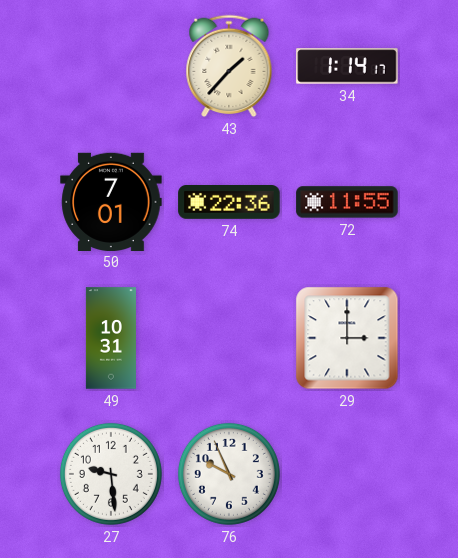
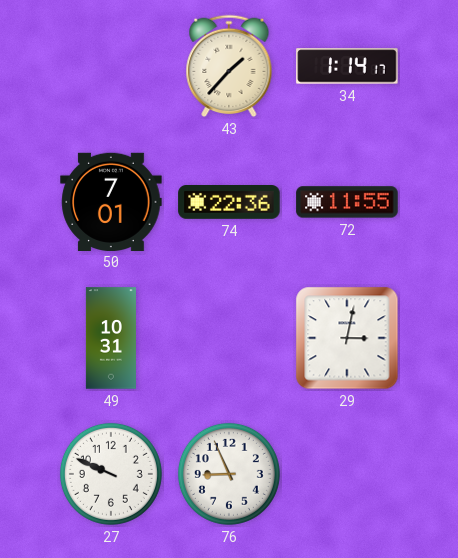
29: 3:00 -> 3:02 (347, 338)
27: 9:29 -> 9:49 (111, 474)
76: 9:56 -> 8:56 (229, 474)
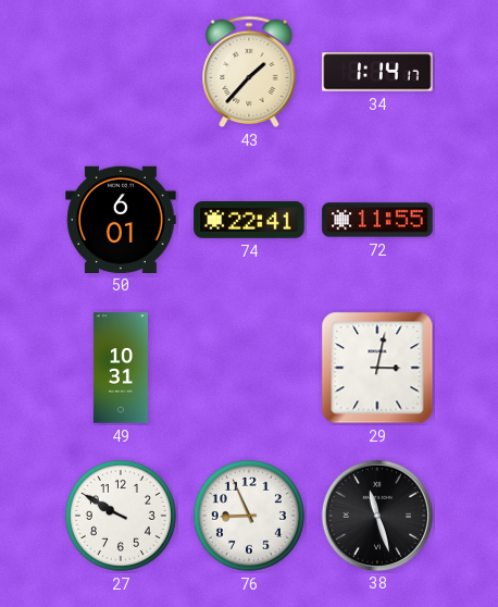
50: 7:01 -> 6:01 (121, 219)
74: 22:36 -> 22:41 (249, 221)
27: 9:49 -> 9:50 (121, 516)
38: none -> 11:27 (376, 515)
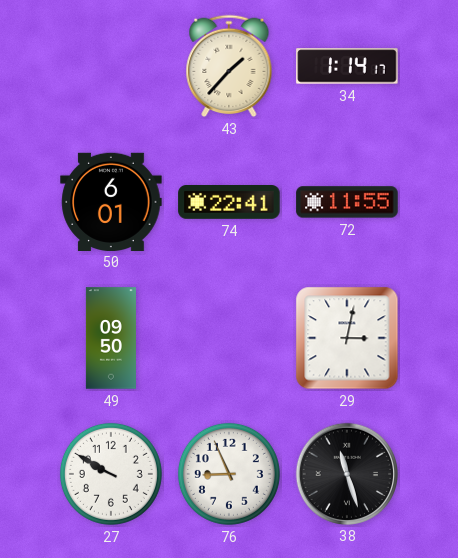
49: 10:31 -> 09:50 (111, 338)
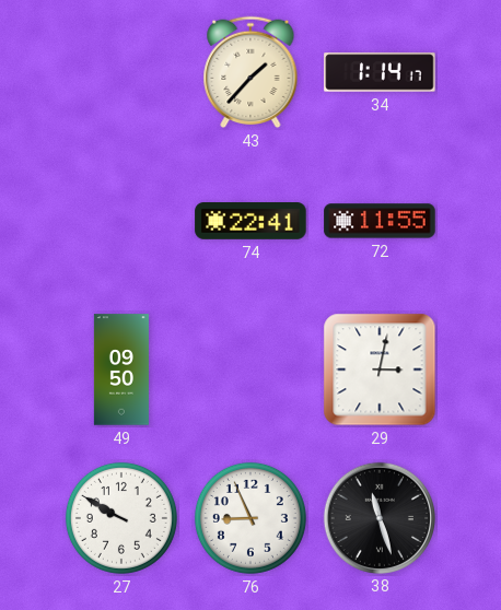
50: 6:01 -> none (111, 201)
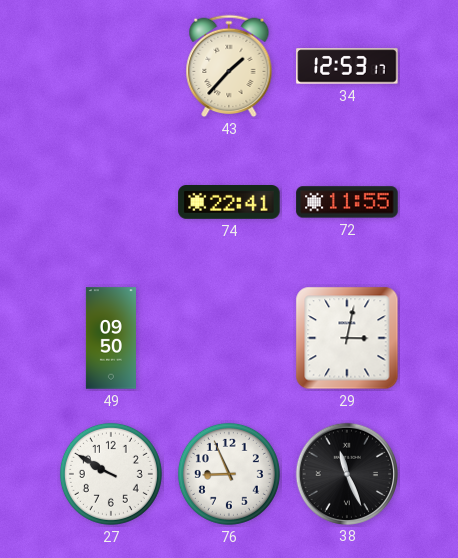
34: 1:14 -> 12:53 (347, 66)
38: 11:27 -> 11:26 (346, 473)
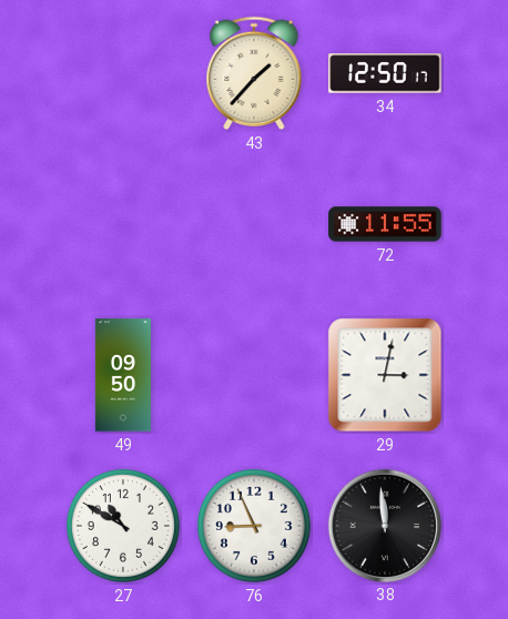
34: 12:53 -> 12:50 (385, 73)
74: 22:41 -> none (229, 203)
27: 9:50 -> 10:50 (123, 526)
38: 11:26 -> 11:59 (384, 525)
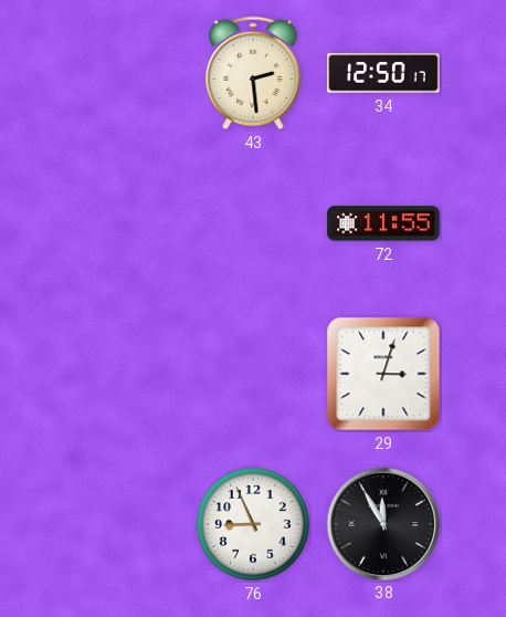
43: 1:37 -> 2:29 (253, 73)
49: 09:50 -> none (123, 375)
29: 3:02 -> 3:03 (383, 374)
27: 10:50 -> none (123, 526)
38: 11:59 -> 11:55 (382, 523)
